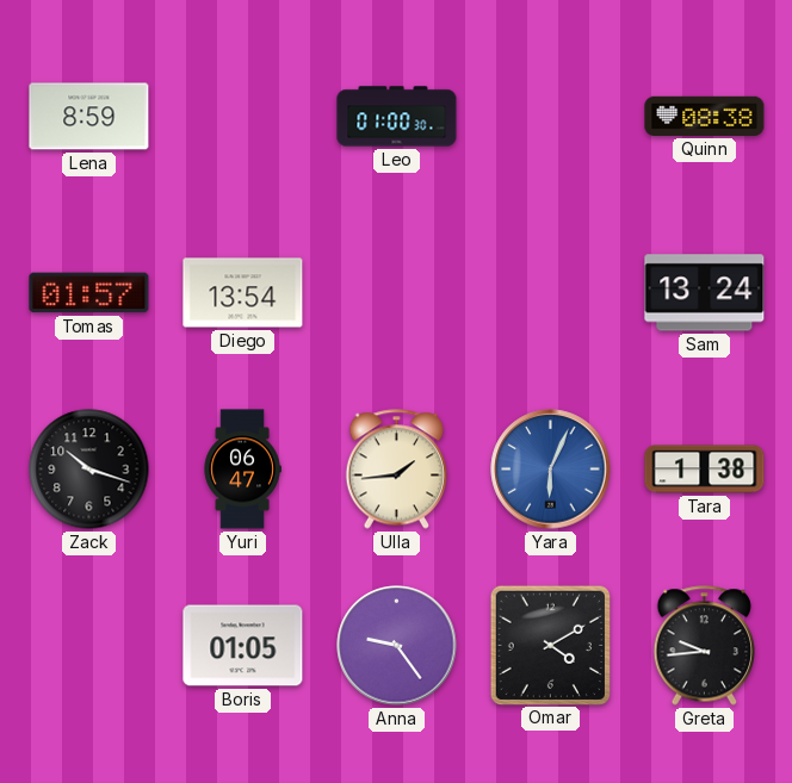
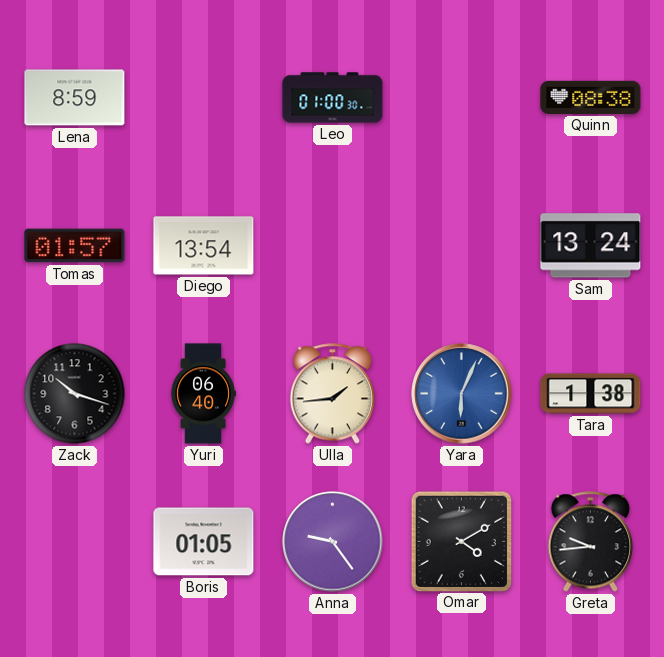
Yuri: 06:47 -> 06:40 (203, 394)
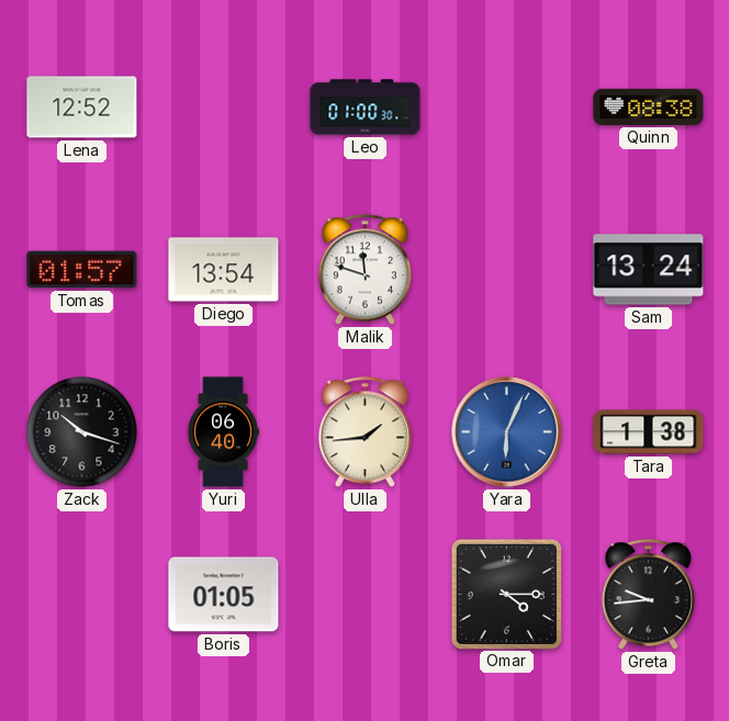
Lena: 8:59 -> 12:52 (82, 108)
Malik: none -> 11:48 (365, 270)
Anna: 9:24 -> none (333, 542)
Omar: 4:10 -> 4:15 (506, 594)
